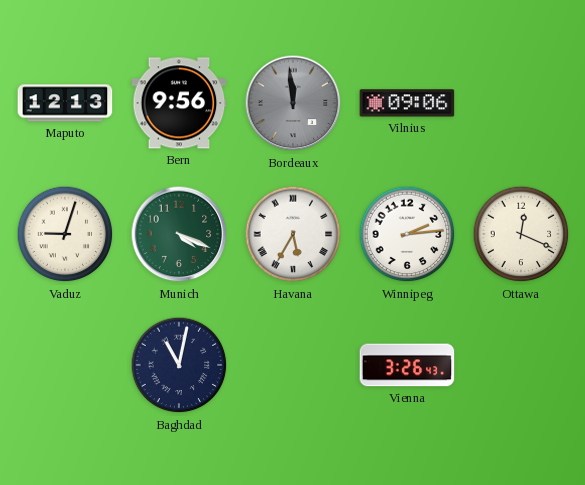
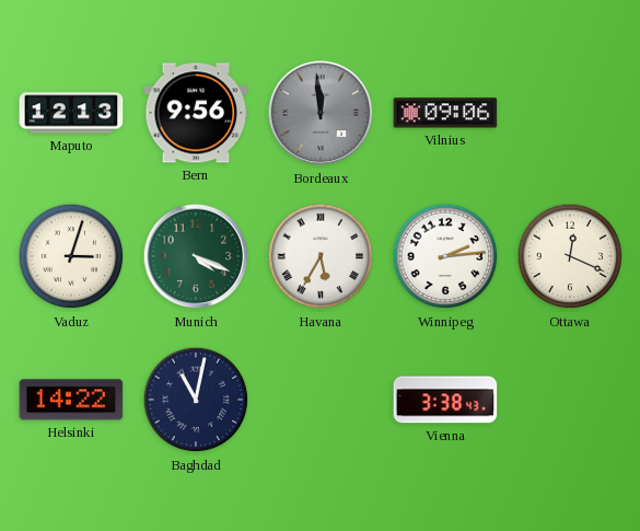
Vaduz: 9:03 -> 3:03 (71, 256)
Helsinki: none -> 14:22 (71, 400)
Vienna: 3:26 -> 3:38 (445, 400)
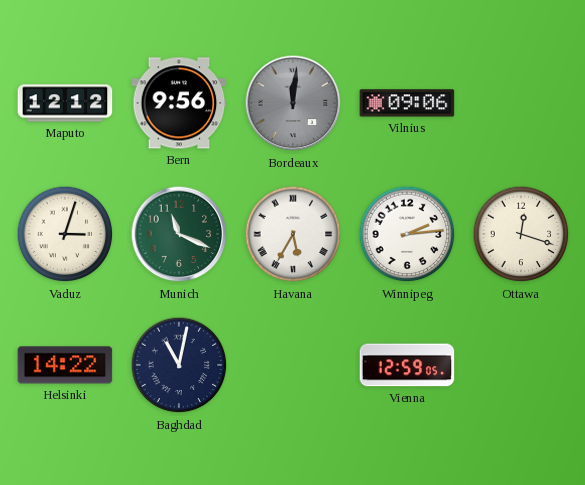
Maputo: 12:13 -> 12:12 (65, 103)
Bordeaux: 11:59 -> 12:01 (293, 103)
Munich: 4:19 -> 11:19 (179, 234)
Ottawa: 12:19 -> 12:18 (521, 234)
Vienna: 3:38 -> 12:59 (407, 365)
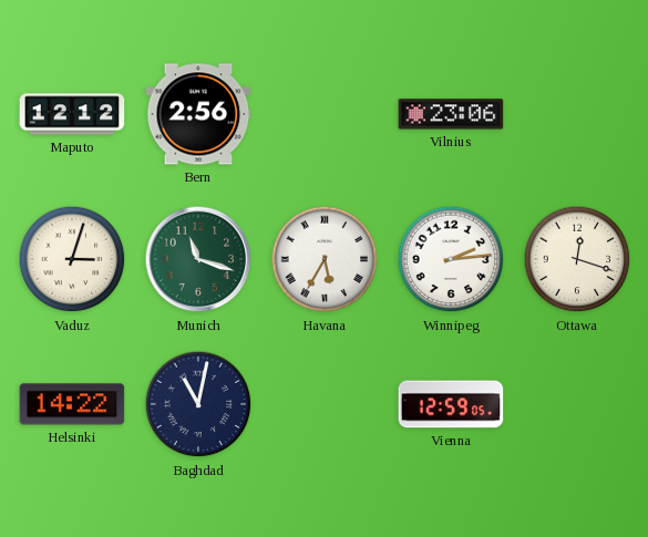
Bern: 9:56 -> 2:56 (198, 114)
Bordeaux: 12:01 -> none (293, 103)
Vilnius: 09:06 -> 23:06 (451, 114)
Munich: 11:19 -> 11:18 (198, 259)
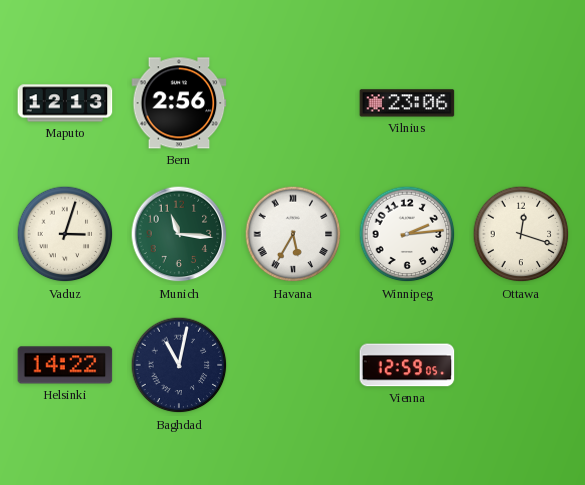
Maputo: 12:12 -> 12:13 (65, 103)
Munich: 11:18 -> 11:16 (179, 234)
